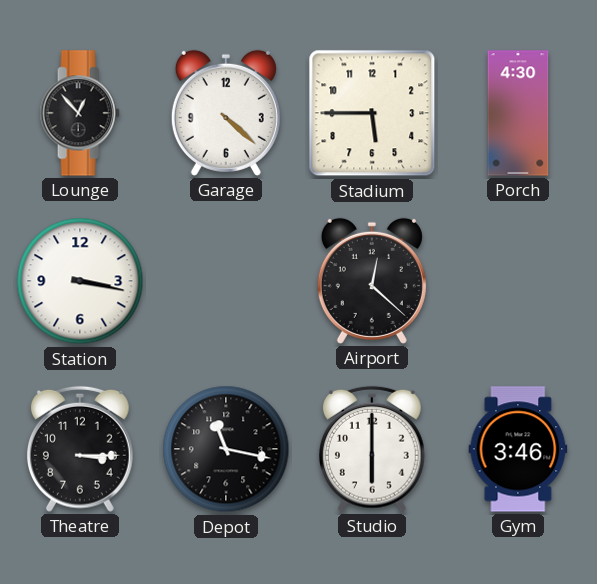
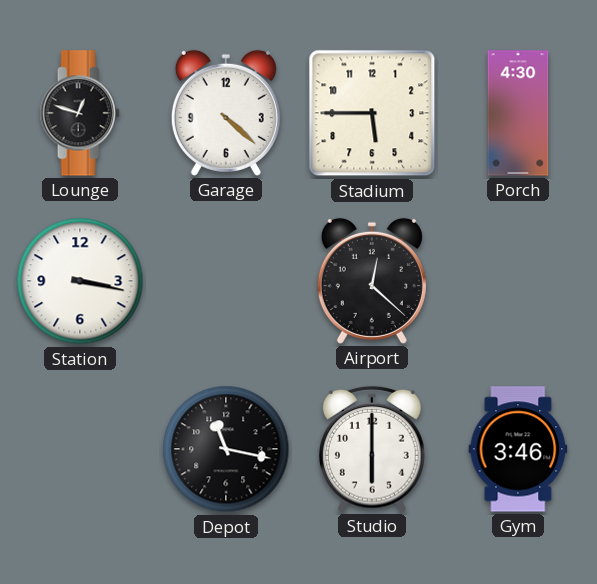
Lounge: 12:53 -> 12:48 (80, 113)
Theatre: 3:15 -> none (80, 449)
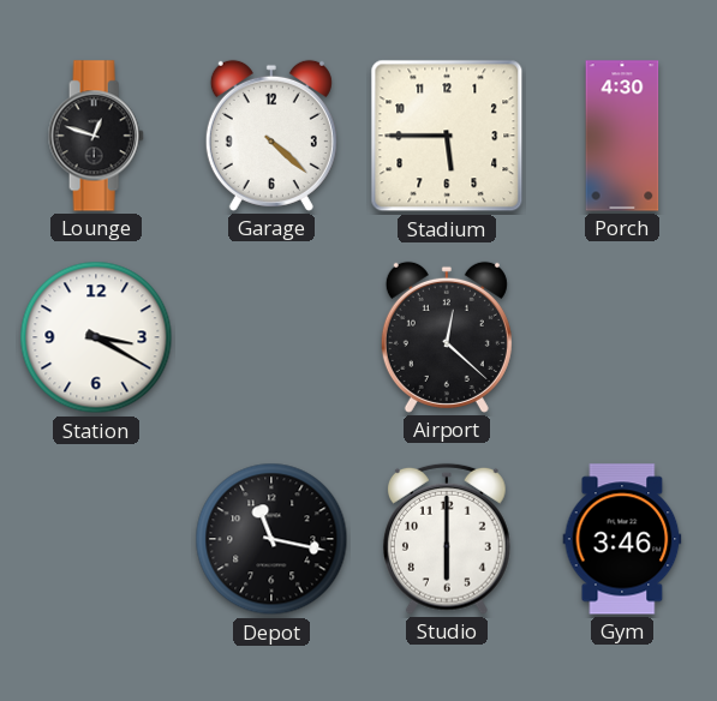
Station: 3:17 -> 3:20 (96, 337)
